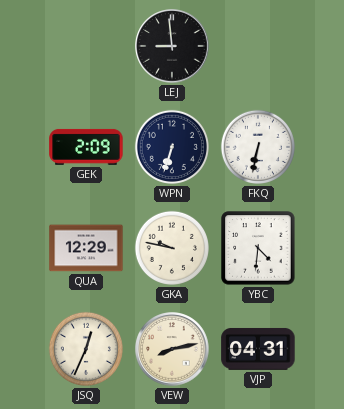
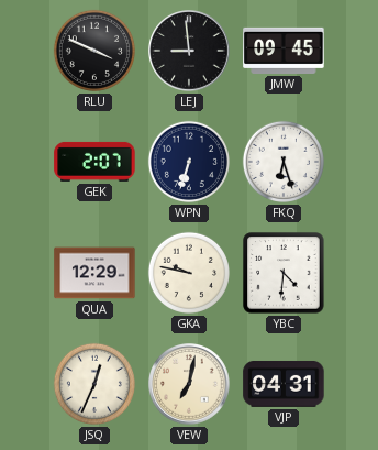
RLU: none -> 3:49 (94, 51)
JMW: none -> 09:45 (283, 51)
GEK: 2:09 -> 2:07 (94, 162)
FKQ: 6:32 -> 6:27 (283, 162)
VEW: 8:13 -> 7:02 (189, 384)
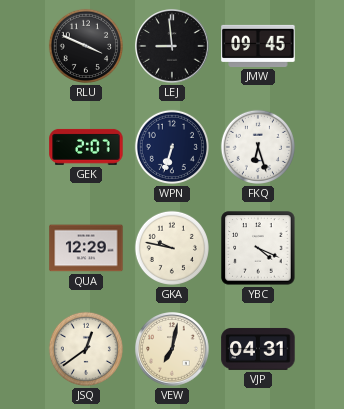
YBC: 4:31 -> 4:19 (258, 248)
JSQ: 12:34 -> 12:39 (86, 349)
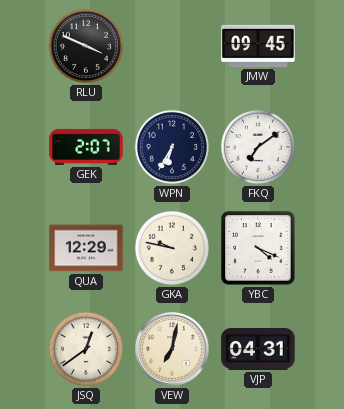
LEJ: 8:59 -> none (172, 46)
WPN: 6:33 -> 6:35 (172, 147)
FKQ: 6:27 -> 7:09 (258, 147)
